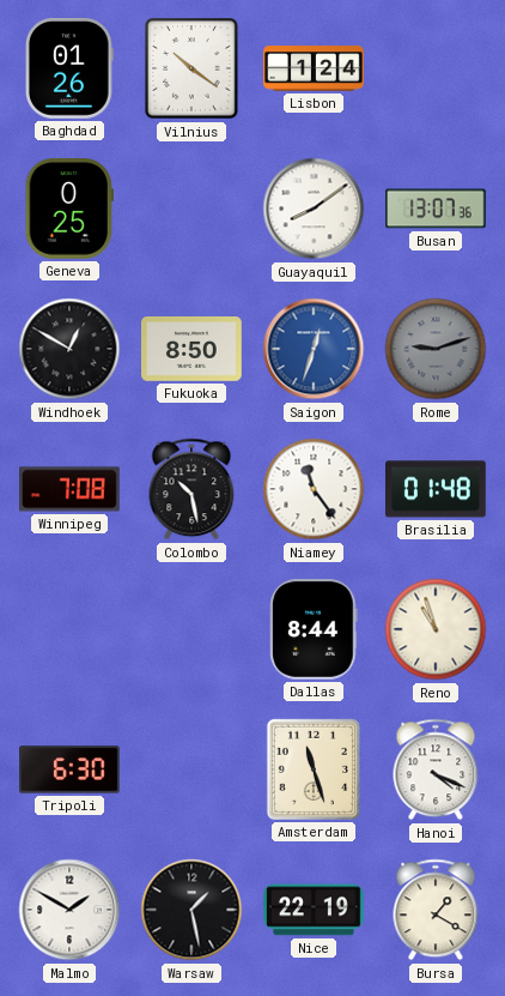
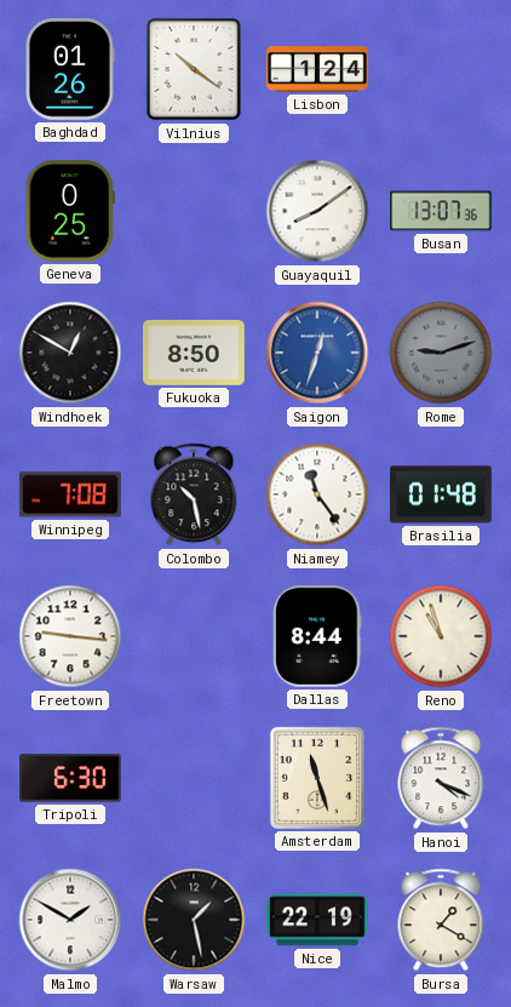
Freetown: none -> 9:16 (70, 636)
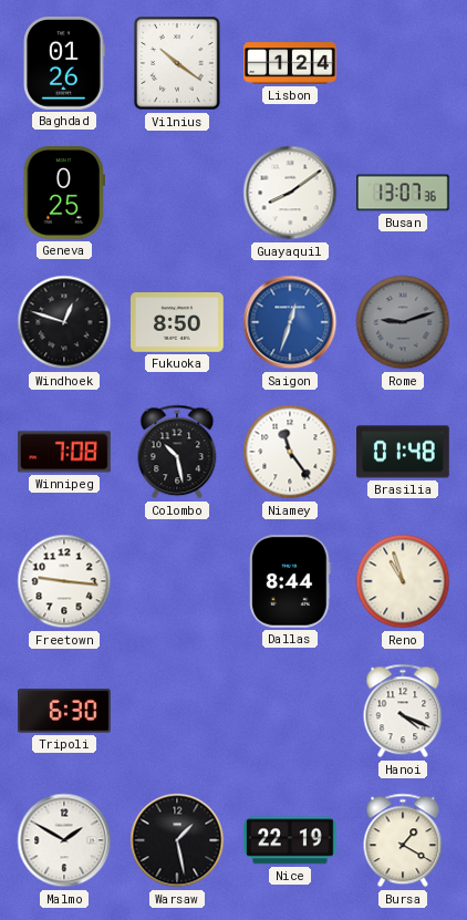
Windhoek: 12:50 -> 12:48 (64, 322)
Amsterdam: 11:27 -> none (317, 778)
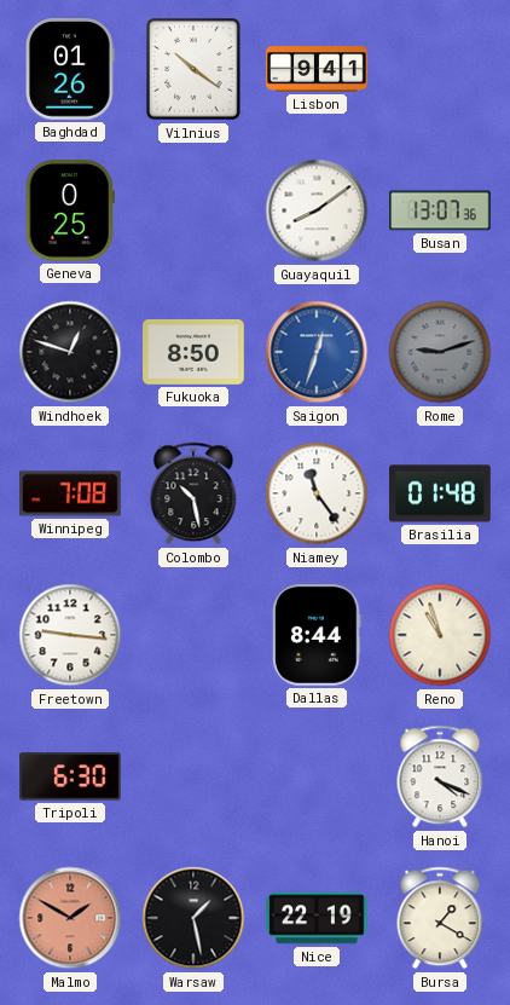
Lisbon: 1:24 -> 9:41 (317, 69)
Malmo dial: white -> salmon (70, 918)
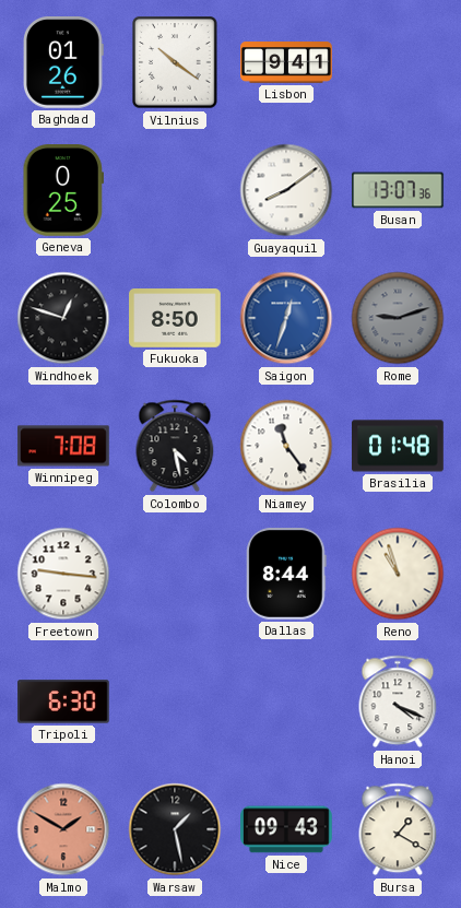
Colombo: 10:28 -> 4:28 (175, 446)
Nice: 22:19 -> 09:43 (287, 829)
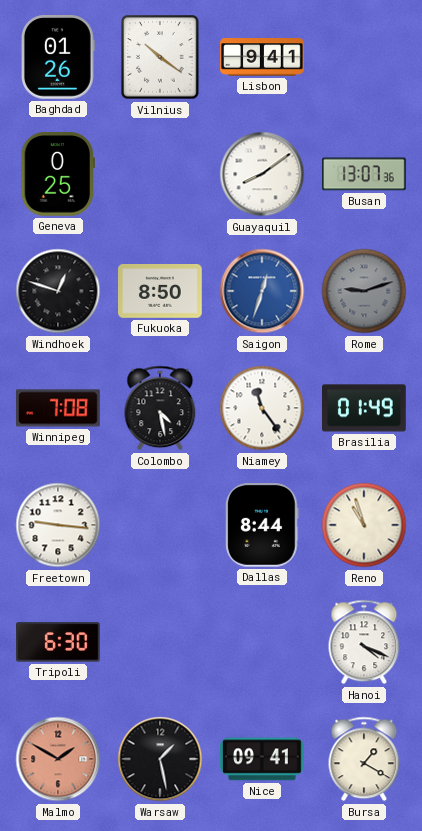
Brasilia: 01:48 -> 01:49 (365, 408)
Nice: 09:43 -> 09:41 (263, 759)
